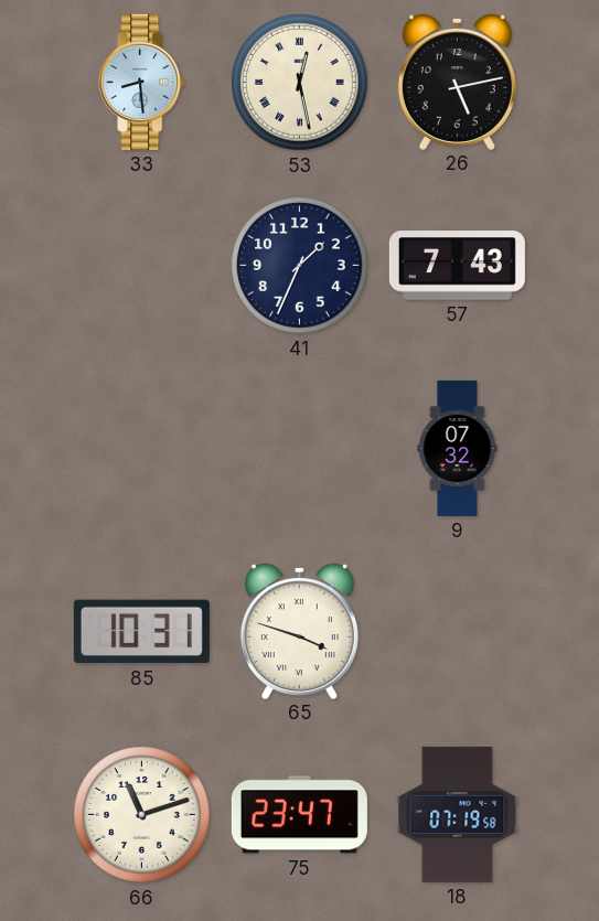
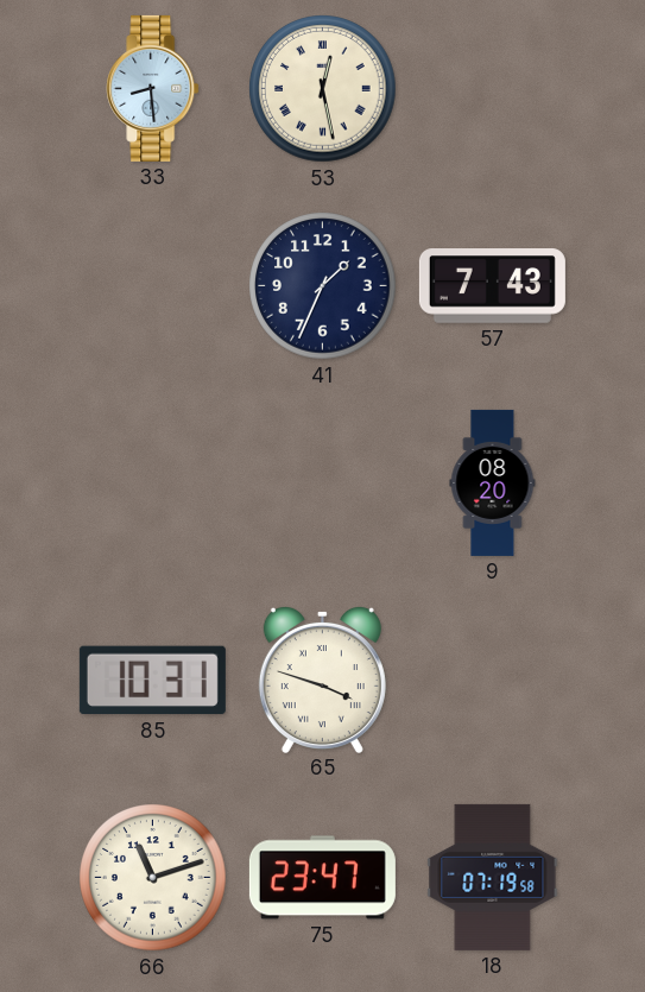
26: 5:13 -> none (457, 81)
9: 07:32 -> 08:20 (493, 482)
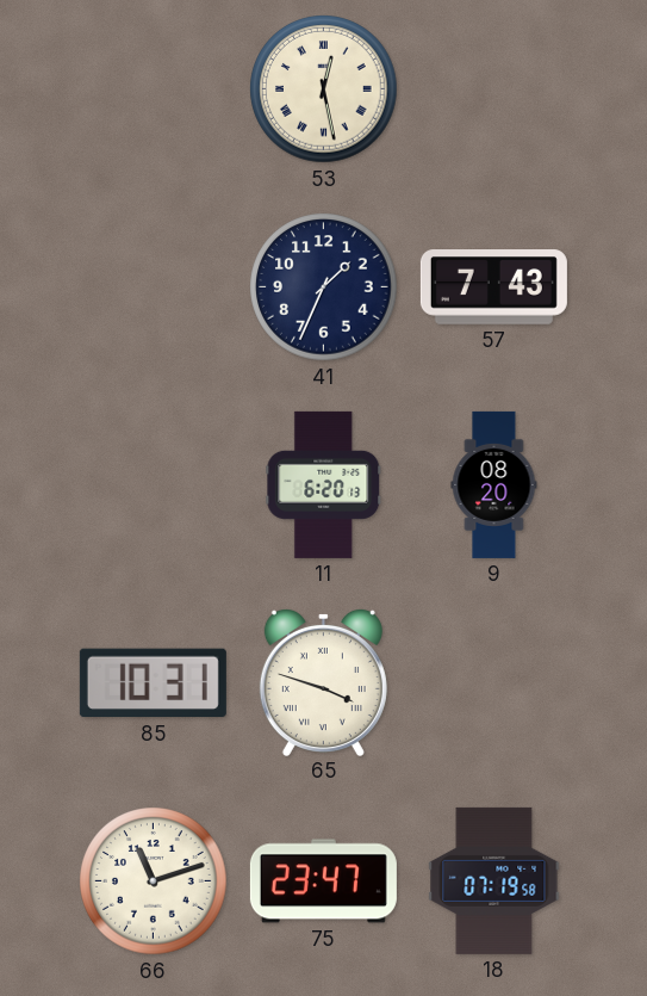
33: 8:29 -> none (153, 88)
11: none -> 6:20 (324, 484)
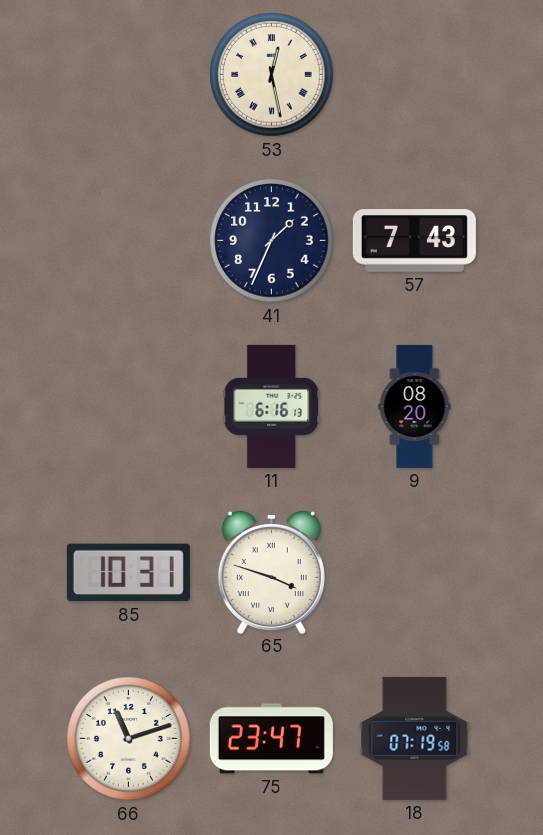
11: 6:20 -> 6:16 (272, 406)
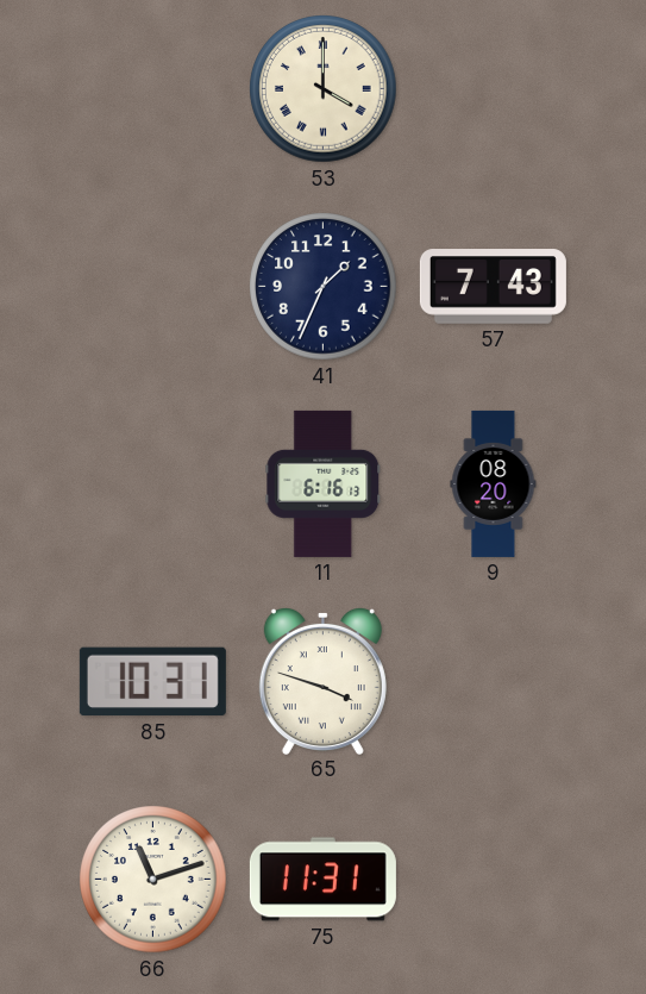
53: 12:28 -> 4:00 (324, 89)
75: 23:47 -> 11:31 (322, 880)
18: 07:19 -> none (415, 738)
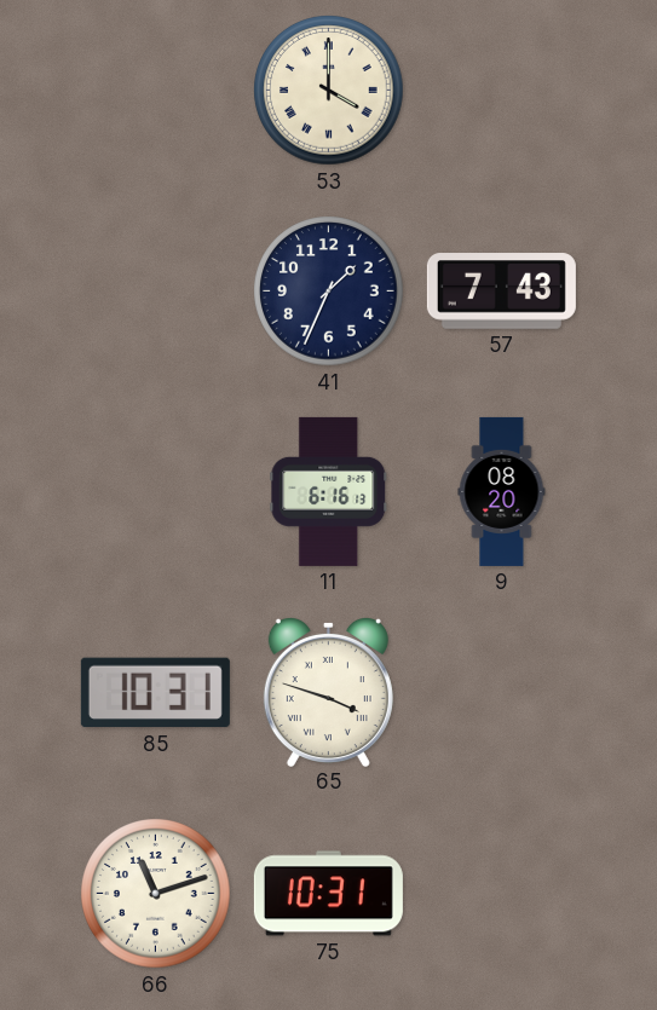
75: 11:31 -> 10:31 (328, 894)
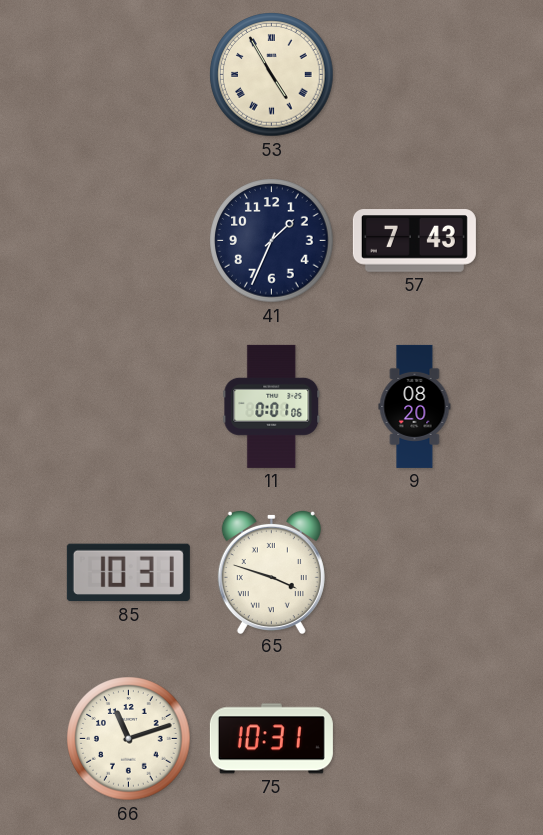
53: 4:00 -> 4:55 (272, 75)
11: 6:16 -> 0:01 (272, 406)
